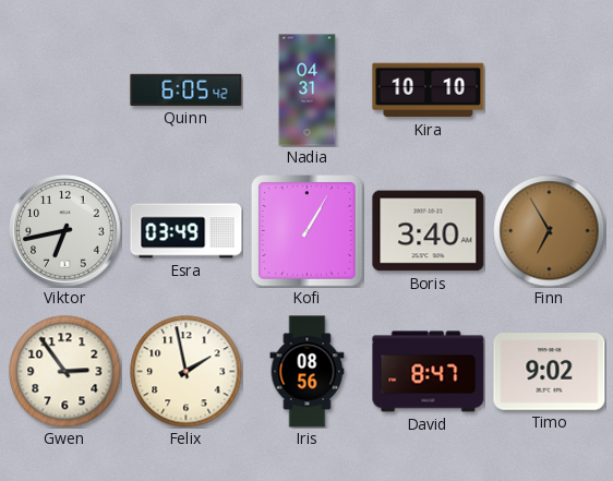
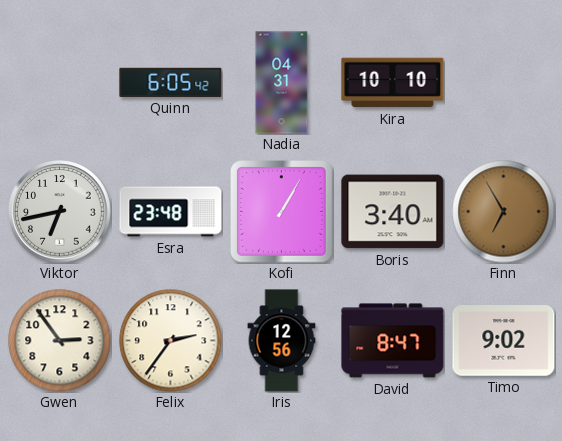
Esra: 03:49 -> 23:48 (171, 212)
Felix: 1:58 -> 2:36 (171, 341)
Iris: 08:56 -> 12:56 (282, 341)
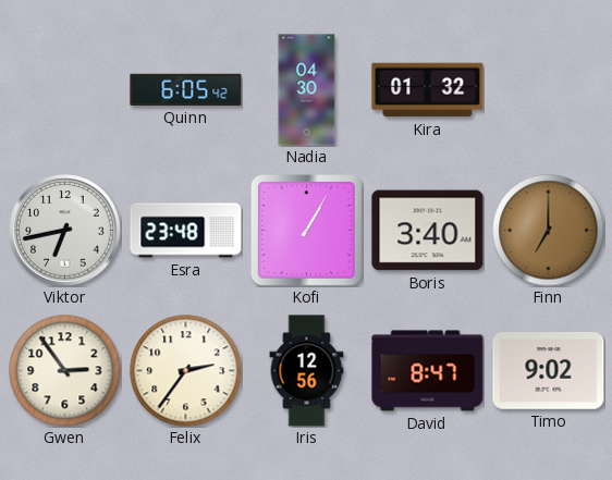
Nadia: 04:31 -> 04:30 (307, 90)
Kira: 10:10 -> 01:32 (428, 90)
Finn: 6:55 -> 7:00 (549, 231)
